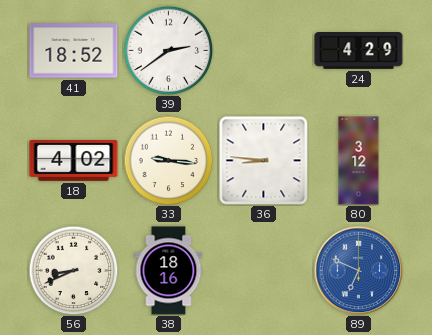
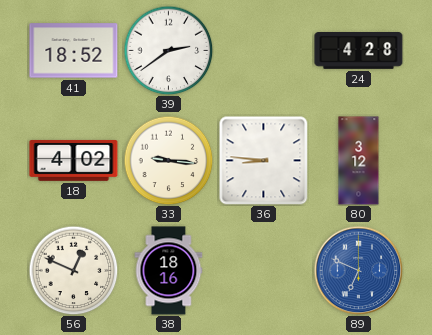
24: 4:29 -> 4:28 (359, 51)
56: 8:41 -> 12:49 (73, 270)
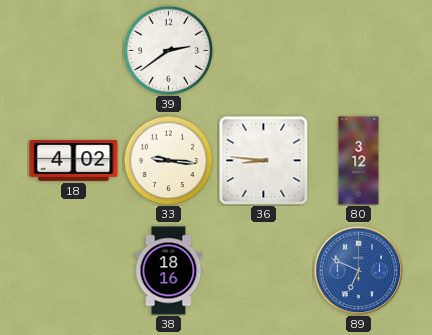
41: 18:52 -> none (74, 51)
24: 4:28 -> none (359, 51)
56: 12:49 -> none (73, 270)
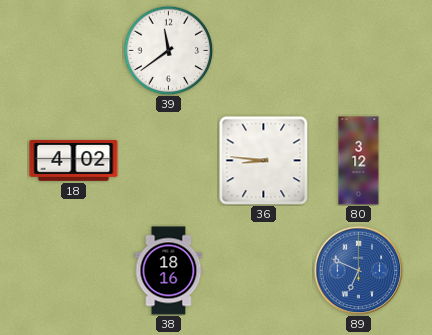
39: 2:39 -> 11:39 (168, 50)
33: 9:16 -> none (168, 160)
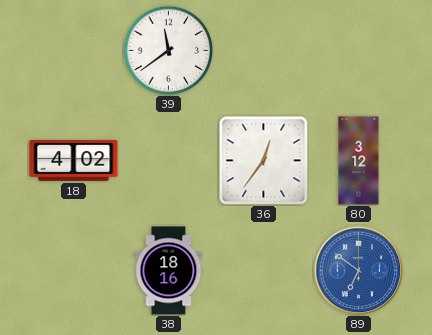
36: 8:46 -> 12:36 (263, 160)
89: 6:49 -> 6:51 (358, 270)
